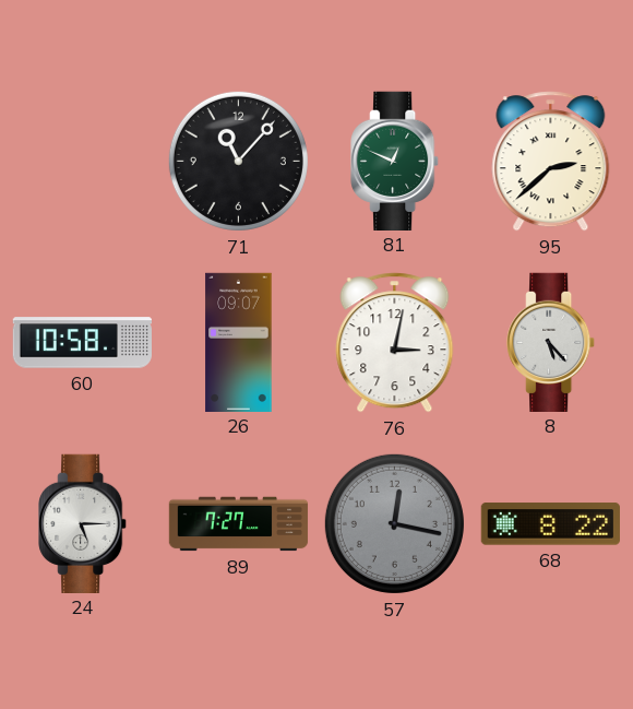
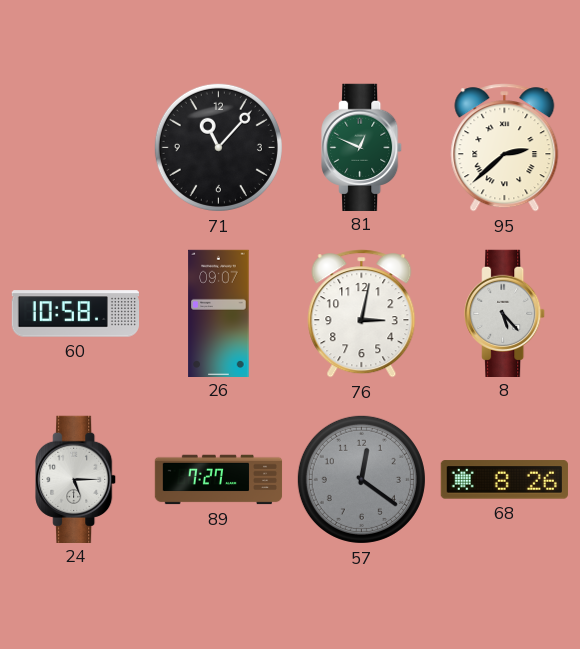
57: 12:17 -> 12:21 (361, 479)
68: 8:22 -> 8:26 (504, 480)
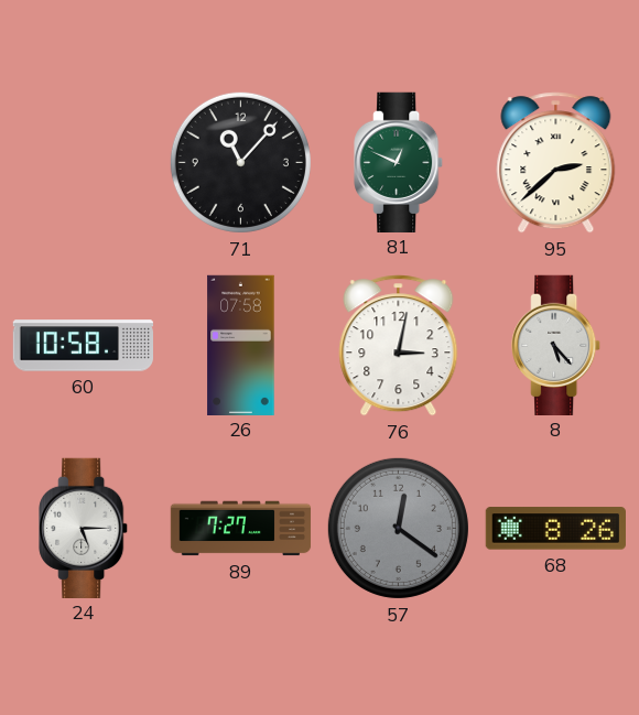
26: 09:07 -> 07:58 (241, 345)
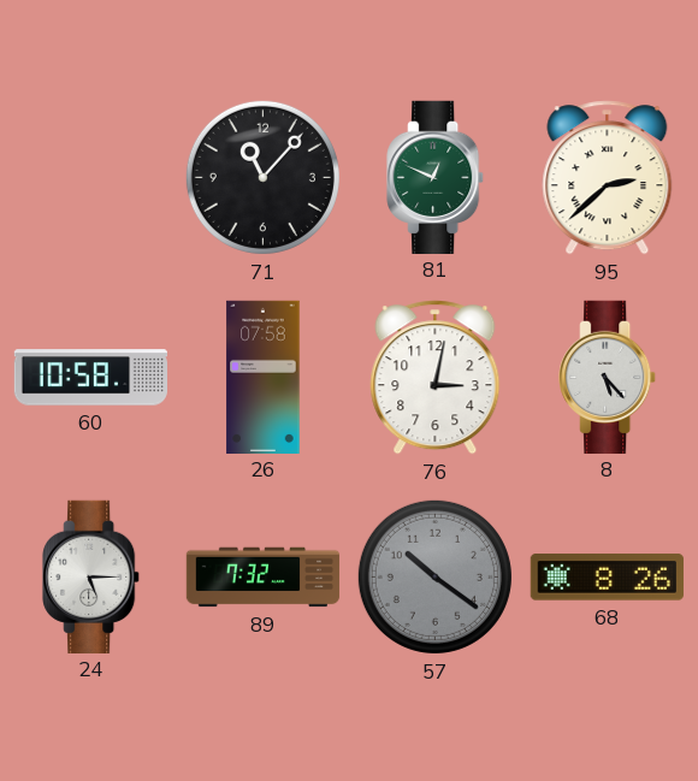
89: 7:27 -> 7:32 (264, 578)
57: 12:21 -> 10:21 (434, 576)
